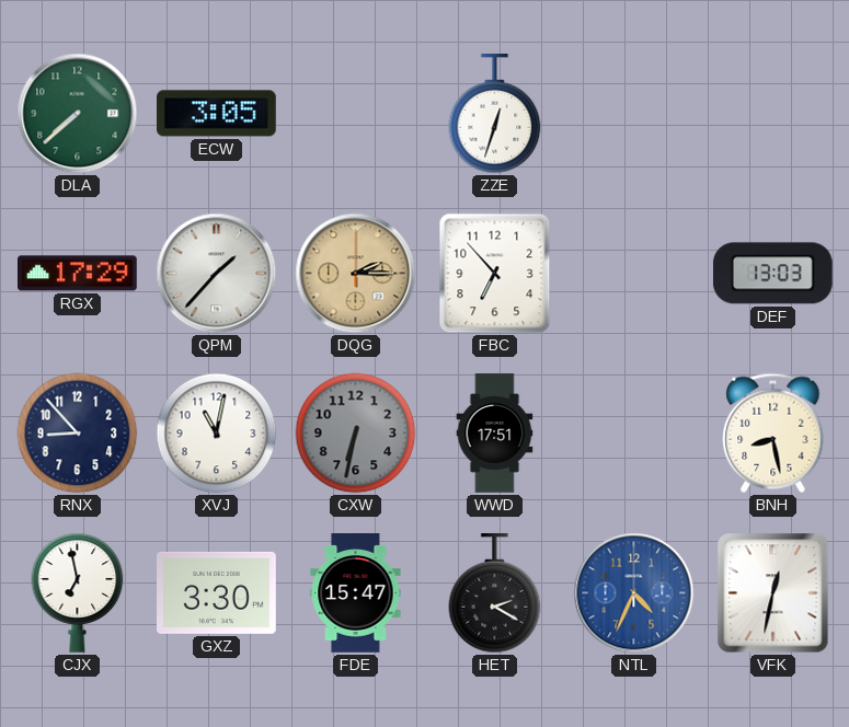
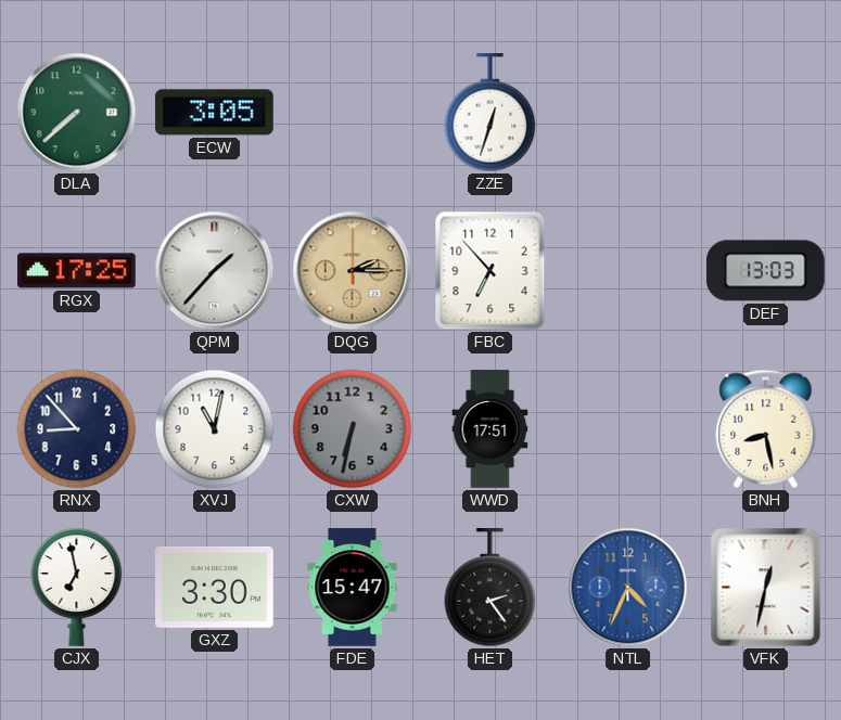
RGX: 17:29 -> 17:25 (77, 271)
HET: 2:20 -> 2:24 (490, 588)
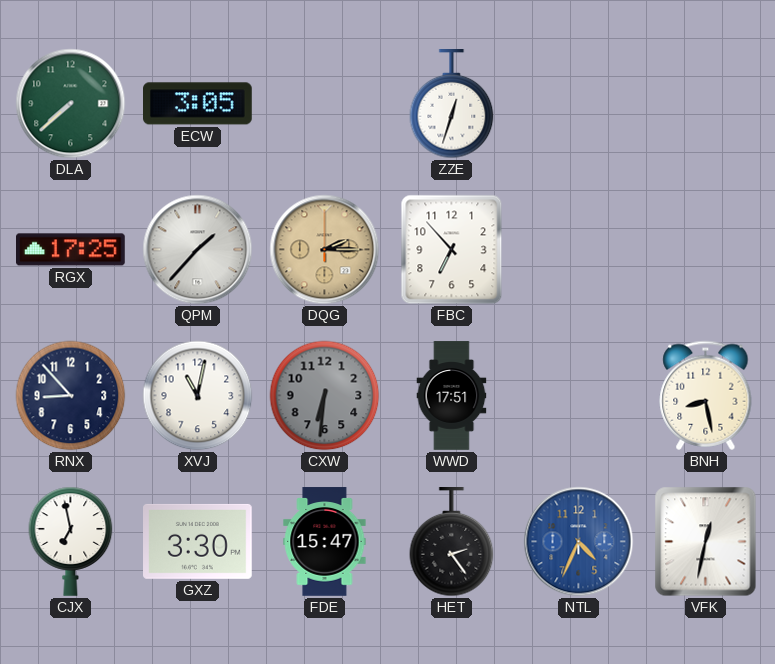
DEF: 13:03 -> none (765, 271)
CXW: 6:32 -> 6:31 (325, 396)
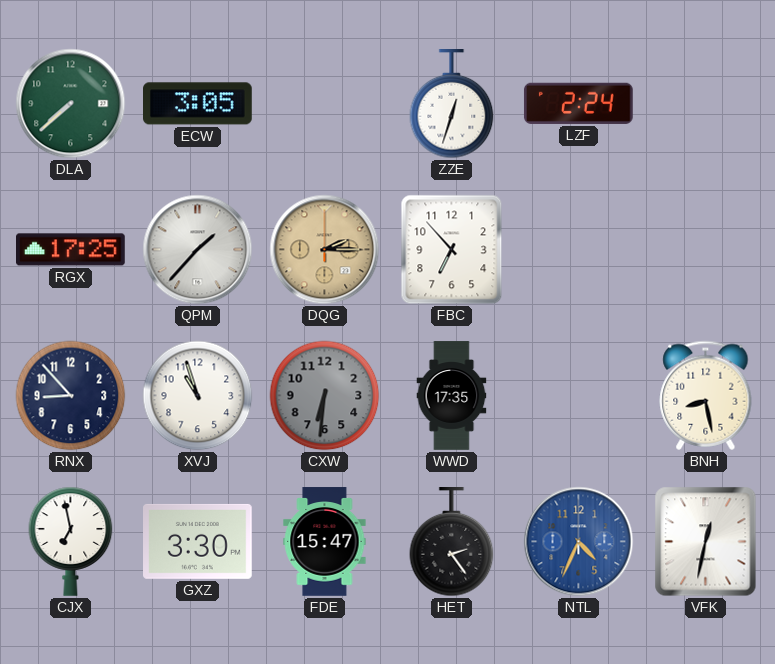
LZF: none -> 2:24 (579, 103)
XVJ: 11:02 -> 10:57 (198, 396)
WWD: 17:51 -> 17:35 (452, 396)
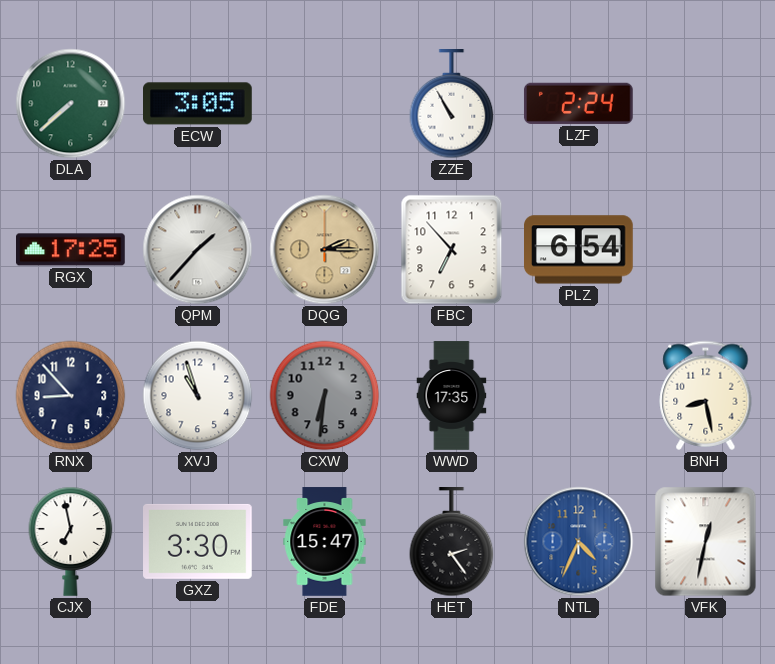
ZZE: 12:33 -> 10:55 (452, 104)
PLZ: none -> 6:54 (579, 250)
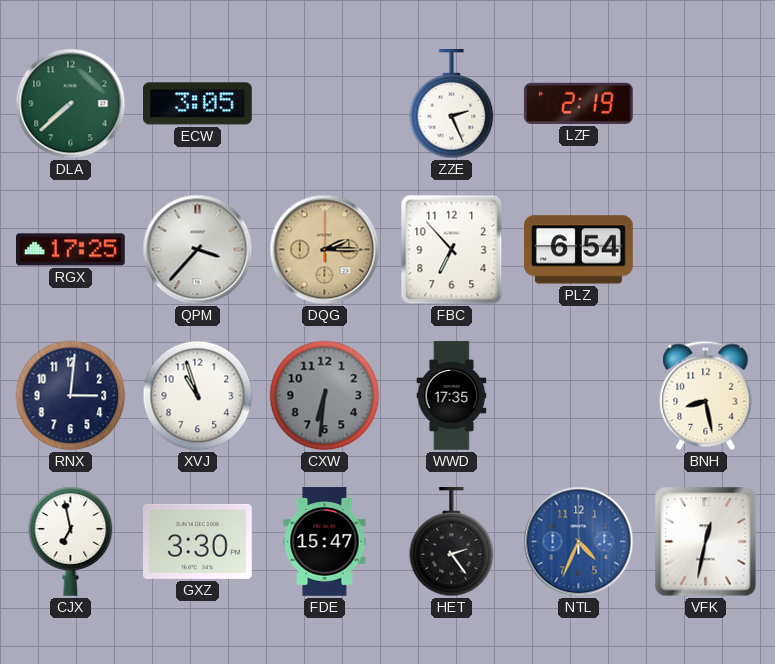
ZZE: 10:55 -> 2:26 (452, 104)
LZF: 2:24 -> 2:19 (579, 103)
QPM: 1:37 -> 3:37 (198, 250)
RNX: 8:53 -> 3:01 (71, 396)
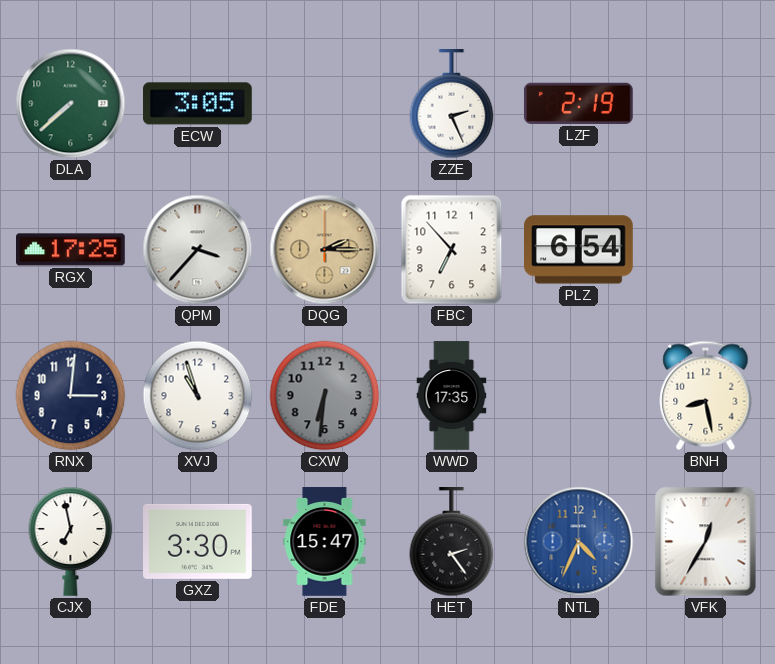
VFK: 12:32 -> 12:35 (706, 542)
